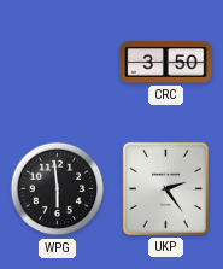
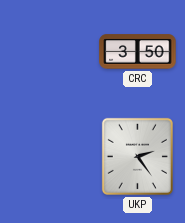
WPG: 5:59 -> none (58, 189)
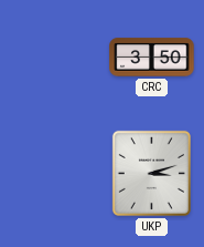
UKP: 2:24 -> 3:12 (151, 173)
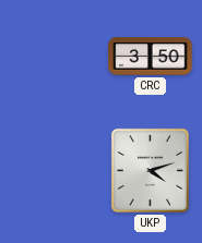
UKP: 3:12 -> 4:12 (150, 170)
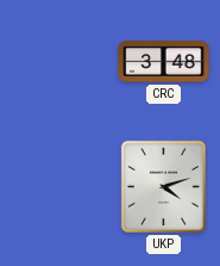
CRC: 3:50 -> 3:48 (164, 62)
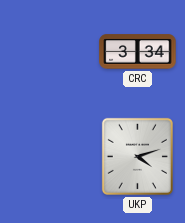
CRC: 3:48 -> 3:34 (138, 52)
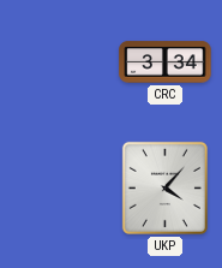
UKP: 4:12 -> 4:07 (164, 187)
